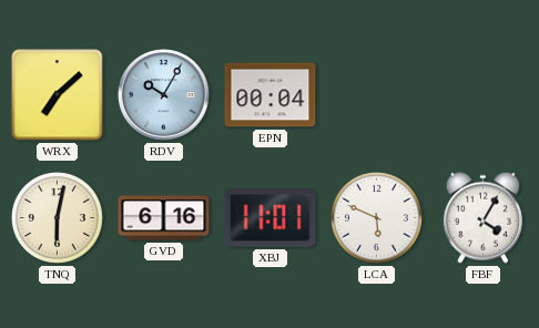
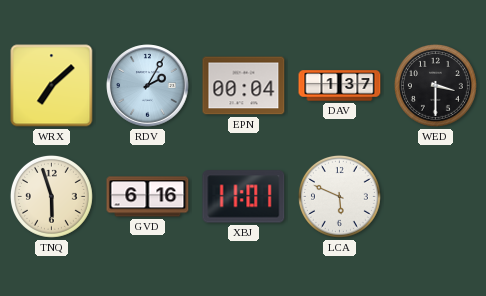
RDV: 10:05 -> 2:05 (148, 86)
DAV: none -> 1:37 (340, 86)
WED: none -> 3:30 (435, 85)
TNQ: 6:02 -> 5:57 (51, 196)
FBF: 4:05 -> none (482, 217)
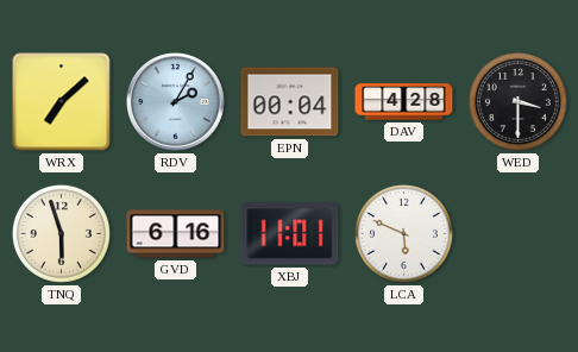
DAV: 1:37 -> 4:28 (404, 102)
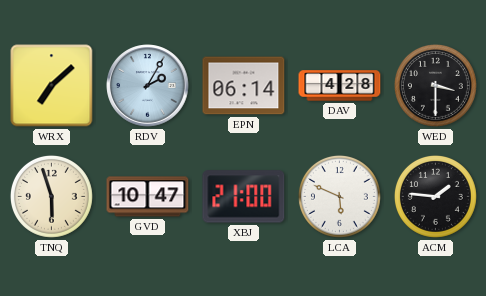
EPN: 00:04 -> 06:14 (244, 86)
GVD: 6:16 -> 10:47 (148, 197)
XBJ: 11:01 -> 21:00 (244, 197)
ACM: none -> 1:46 (435, 196)
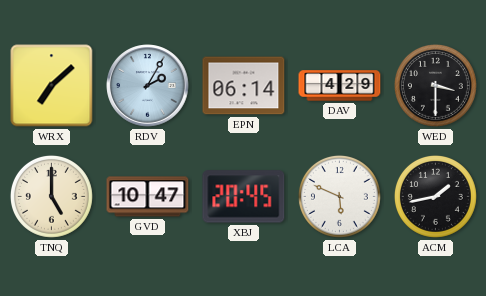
DAV: 4:28 -> 4:29 (340, 86)
TNQ: 5:57 -> 5:00 (51, 196)
XBJ: 21:00 -> 20:45 (244, 197)
ACM: 1:46 -> 1:43 (435, 196)
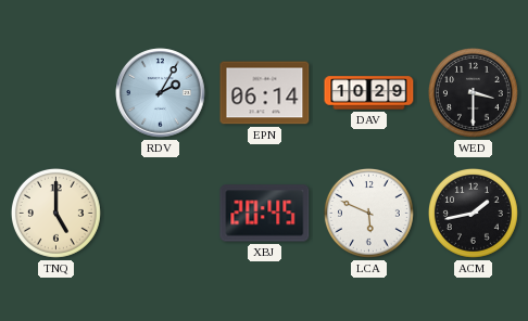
WRX: 7:08 -> none (52, 86)
DAV: 4:29 -> 10:29 (369, 93)
GVD: 10:47 -> none (148, 197)
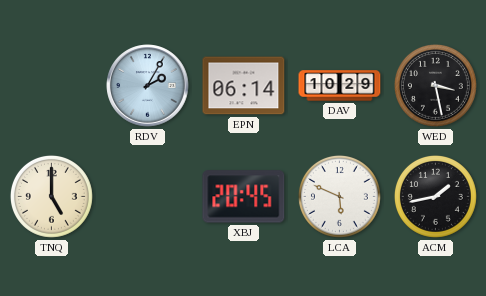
WED: 3:30 -> 3:28 (435, 85)
